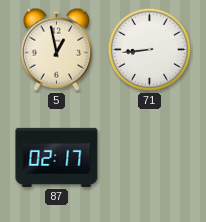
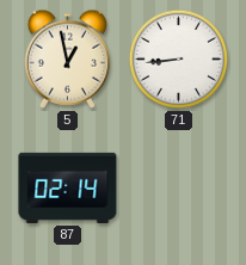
87: 02:17 -> 02:14 (68, 187)
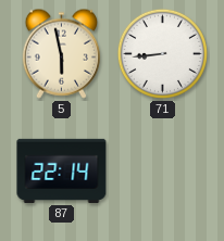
5: 12:58 -> 5:58 (61, 53)
87: 02:14 -> 22:14 (62, 170)
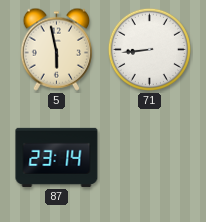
87: 22:14 -> 23:14 (57, 157)
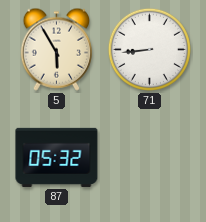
5: 5:58 -> 5:55 (56, 49)
87: 23:14 -> 05:32 (57, 157)
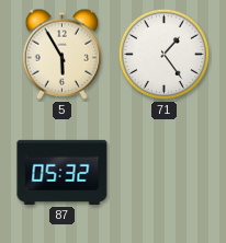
71: 8:44 -> 1:24 (163, 54)
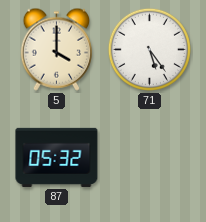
5: 5:55 -> 4:00 (56, 49)
71: 1:24 -> 5:24 (149, 49)
